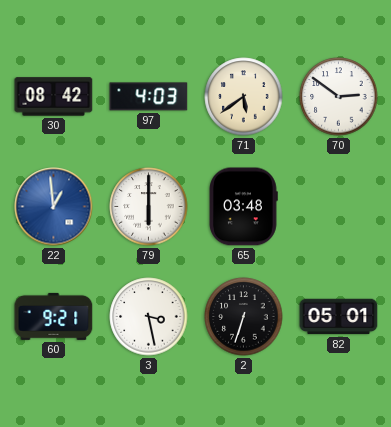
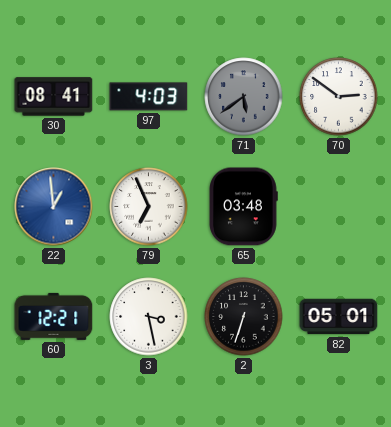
30: 08:42 -> 08:41 (54, 97)
71 dial: cream -> grey (244, 97)
79: 6:00 -> 6:56 (149, 207)
60: 9:21 -> 12:21 (54, 316)
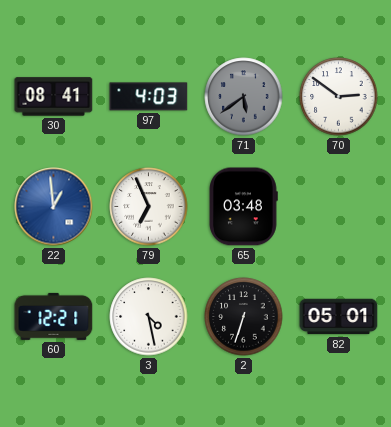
3: 3:28 -> 4:28 (149, 317)
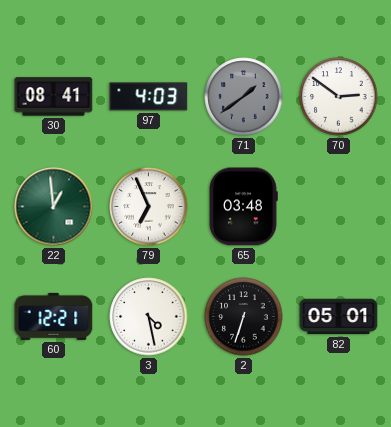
71: 5:39 -> 1:39 (244, 97)
22 dial: blue -> green (54, 207)
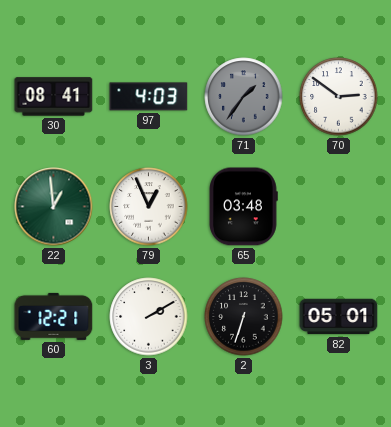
71: 1:39 -> 1:36 (244, 97)
79: 6:56 -> 12:56 (149, 207)
3: 4:28 -> 2:10 (149, 317)
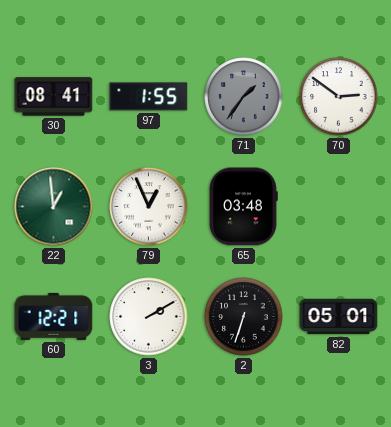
97: 4:03 -> 1:55 (149, 97)
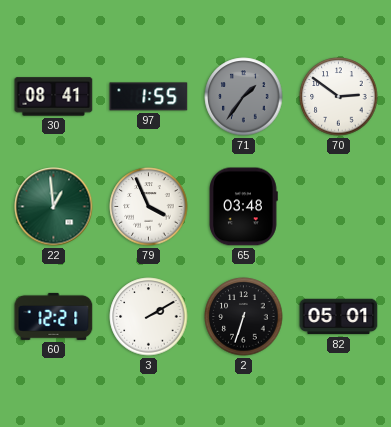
79: 12:56 -> 3:56 (149, 207)
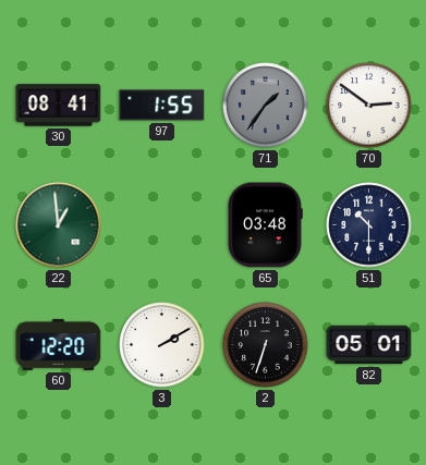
79: 3:56 -> none (149, 207)
51: none -> 10:30 (369, 225)
60: 12:21 -> 12:20 (59, 344)
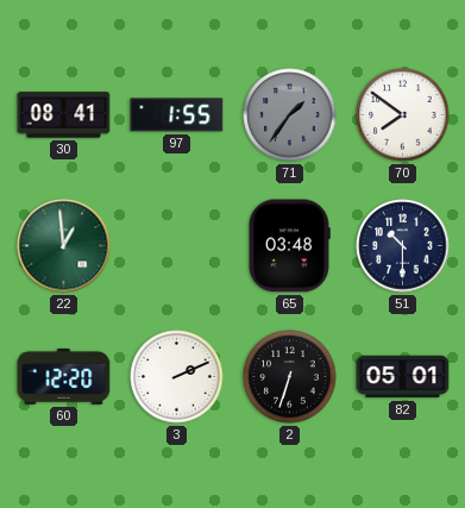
70: 2:51 -> 7:51 (403, 115)
3: 2:10 -> 2:11 (177, 377)
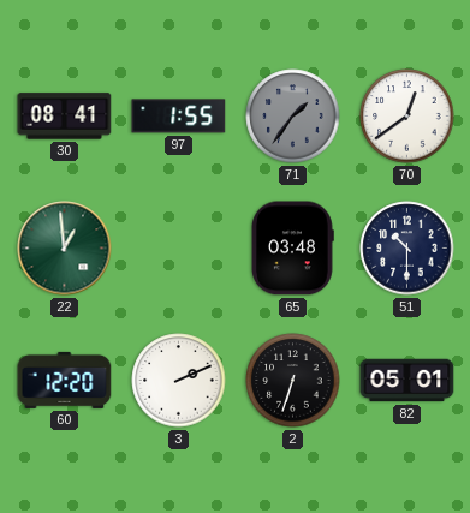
70: 7:51 -> 12:39 (407, 117)
